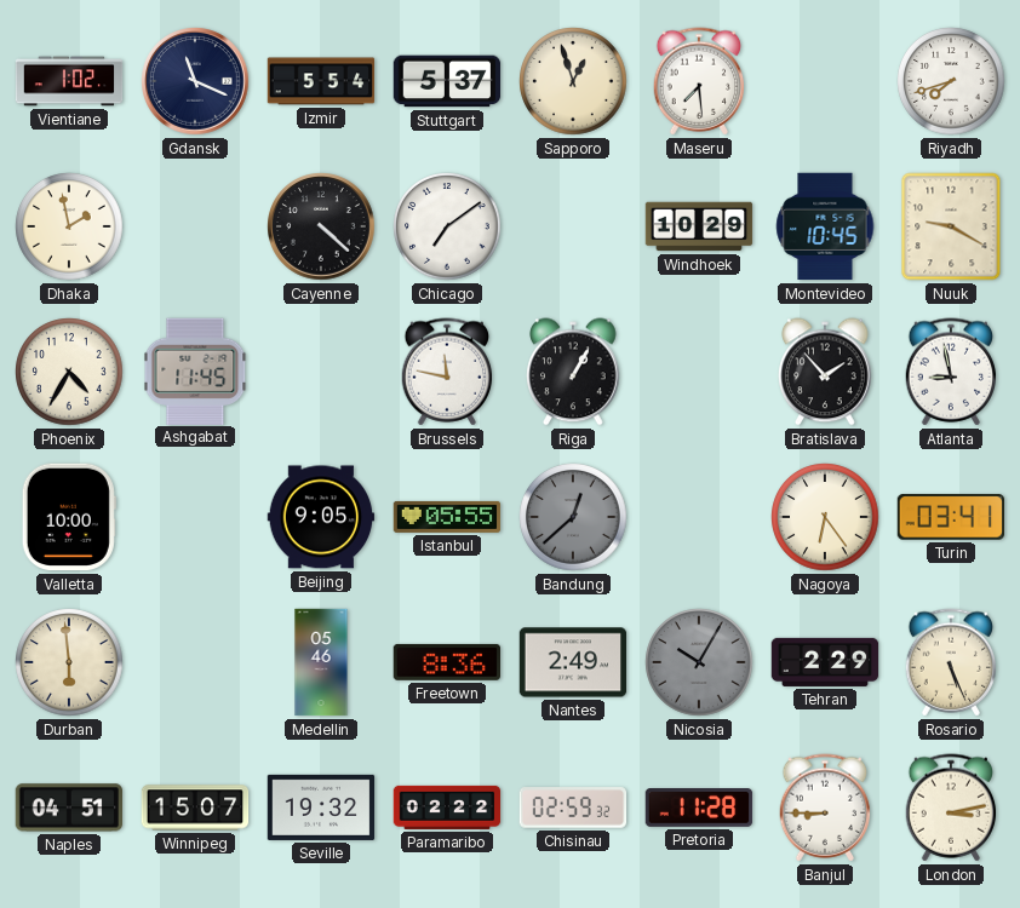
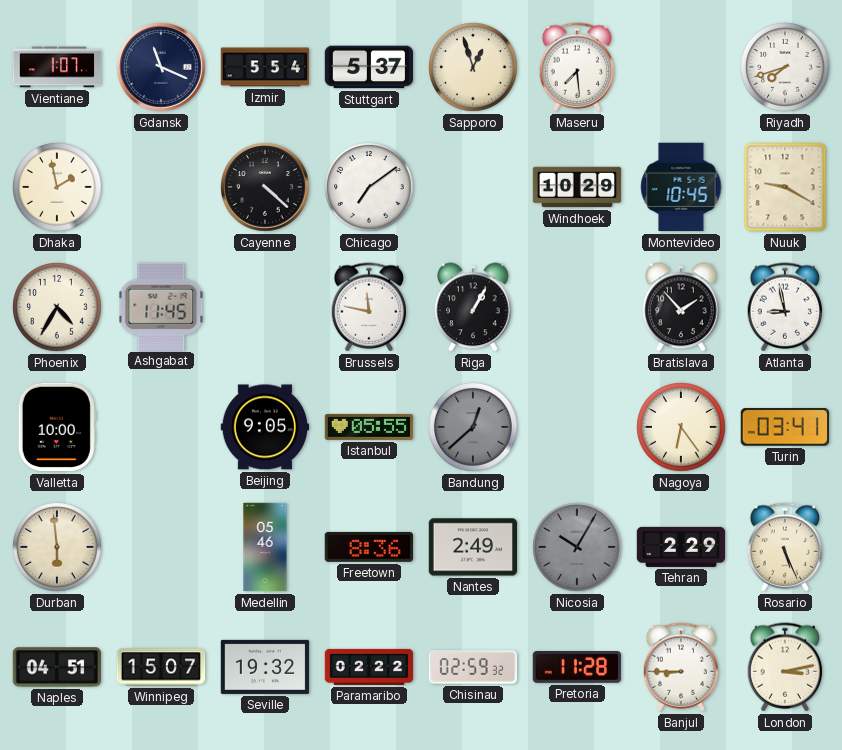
Vientiane: 1:02 -> 1:07 (57, 67)
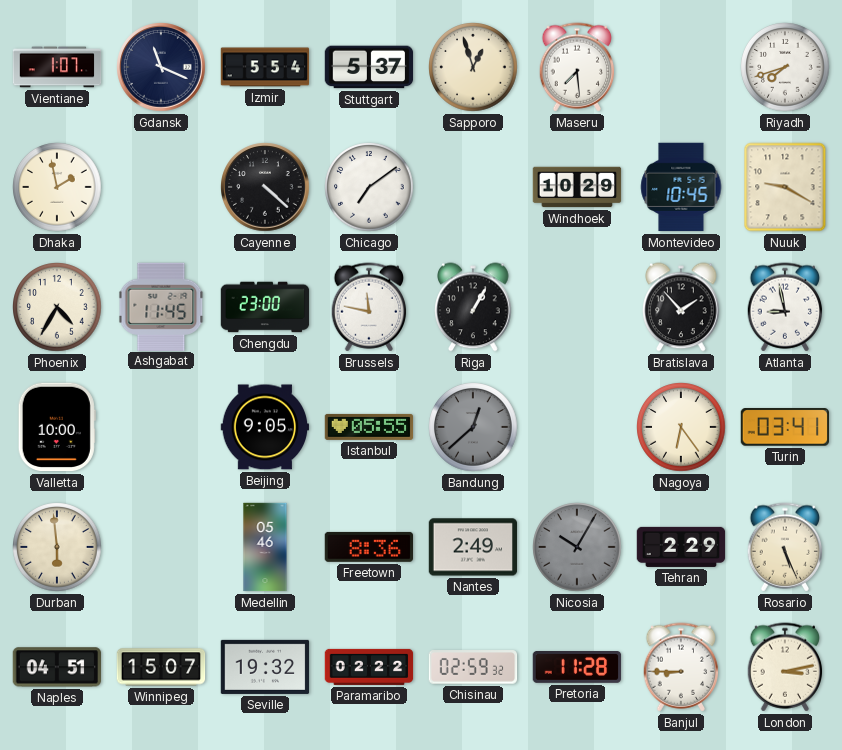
Chengdu: none -> 23:00 (265, 307)
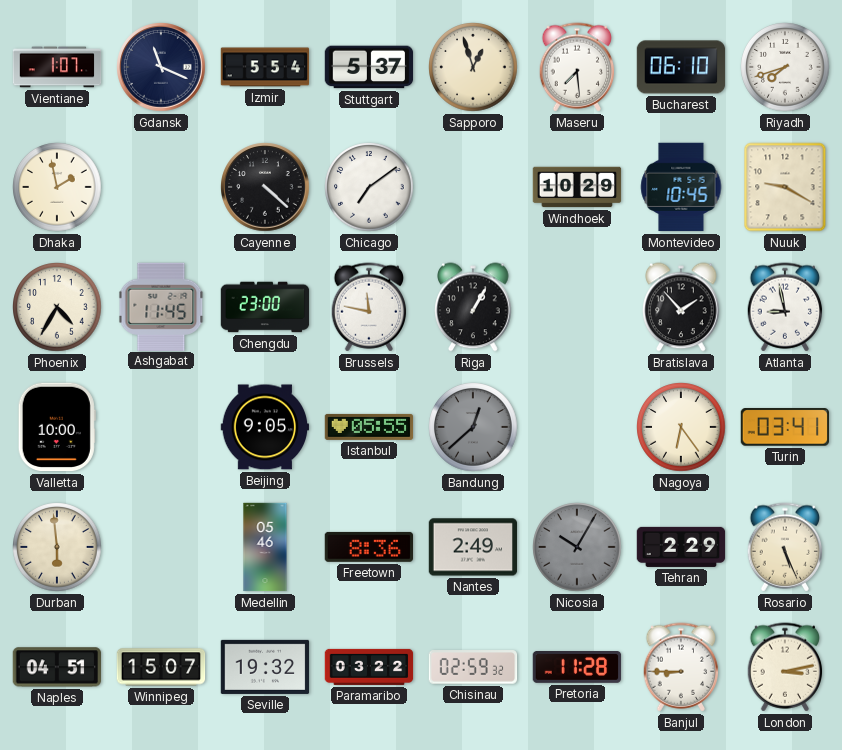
Bucharest: none -> 06:10 (681, 67)
Paramaribo: 02:22 -> 03:22 (369, 667)
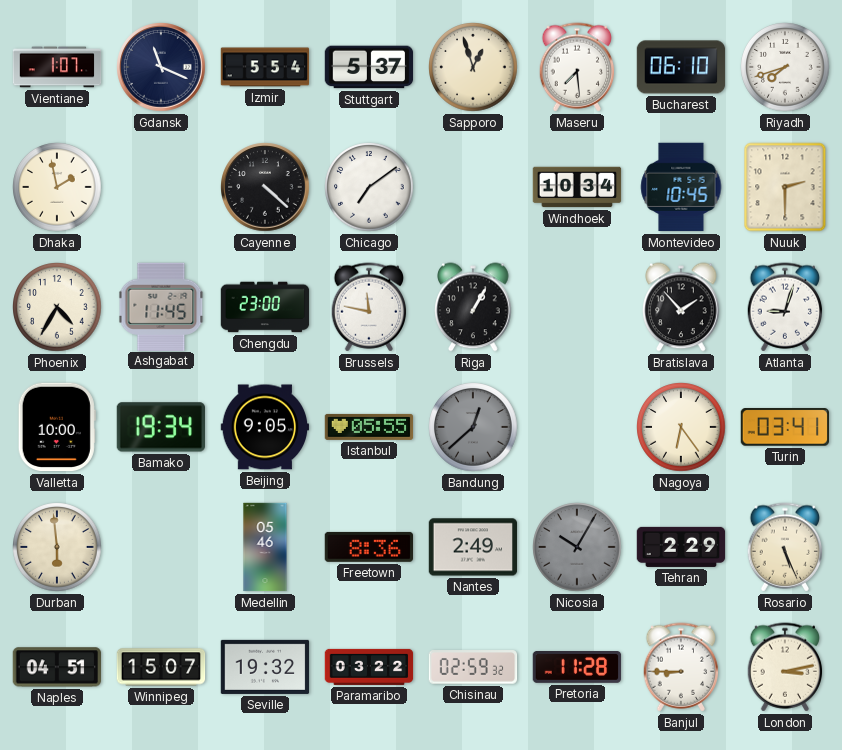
Windhoek: 10:29 -> 10:34 (577, 187)
Nuuk: 9:20 -> 2:30 (785, 187)
Atlanta: 8:58 -> 9:03 (785, 307)
Bamako: none -> 19:34 (160, 427)
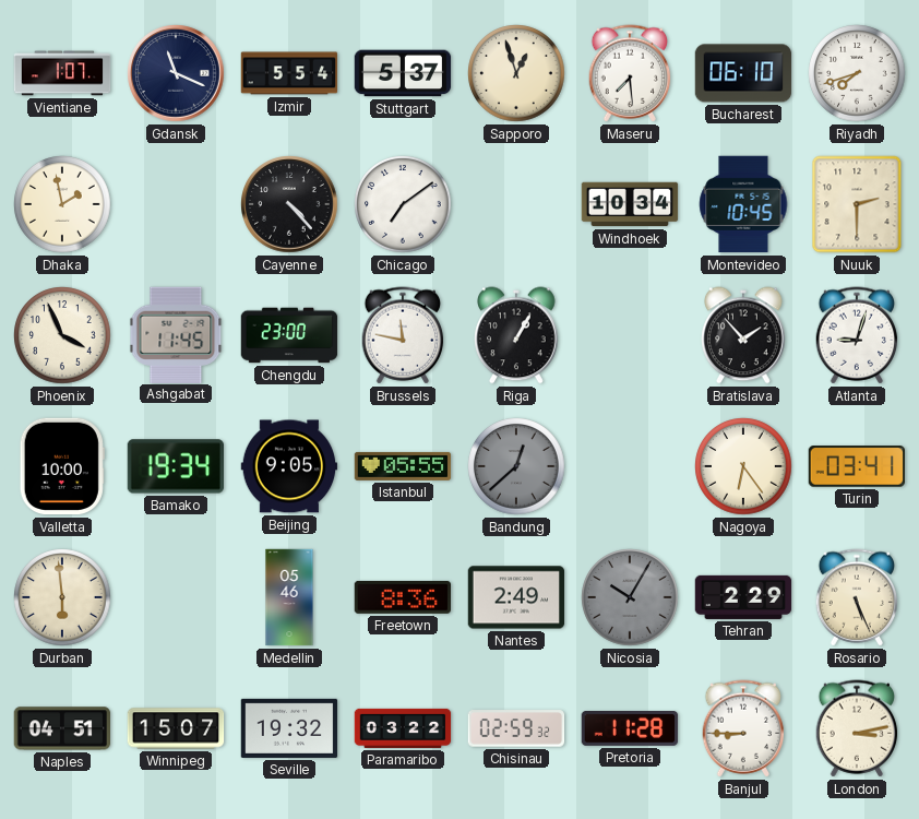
Cayenne: 4:22 -> 4:23 (289, 204)
Phoenix: 4:35 -> 3:56 (62, 335)
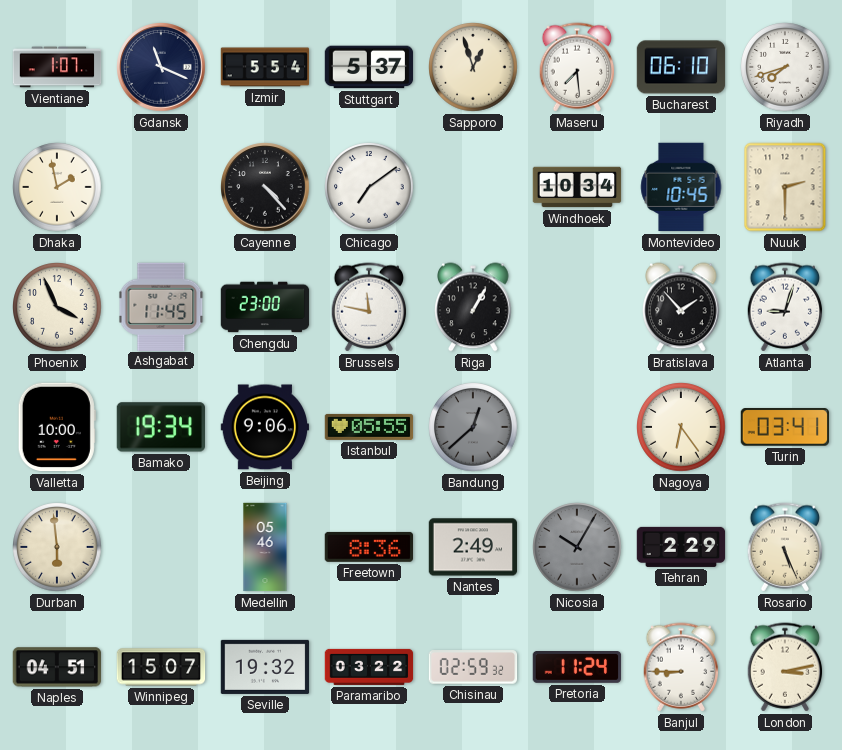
Beijing: 9:05 -> 9:06 (265, 427)
Pretoria: 11:28 -> 11:24 (577, 668)
